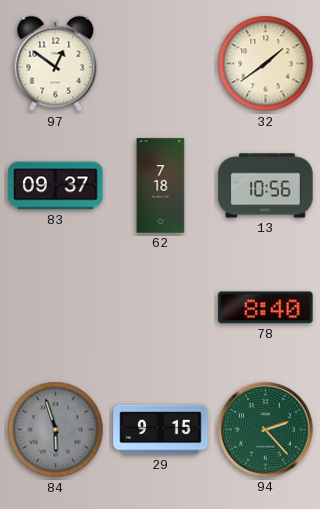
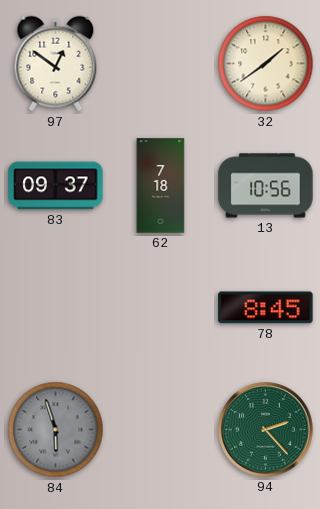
78: 8:40 -> 8:45 (266, 308)
29: 9:15 -> none (161, 430)
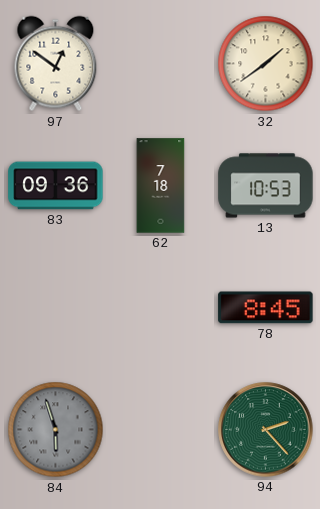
83: 09:37 -> 09:36 (56, 186)
13: 10:56 -> 10:53 (266, 186)
